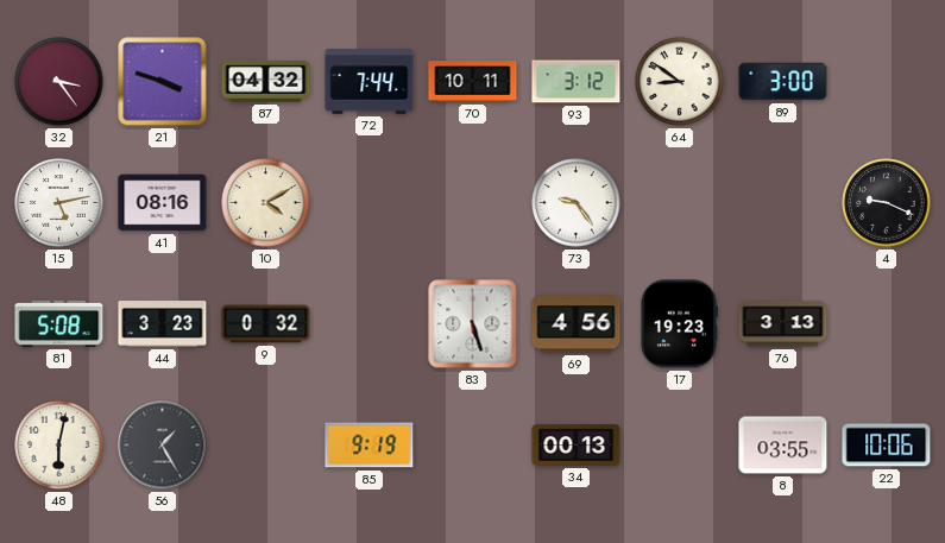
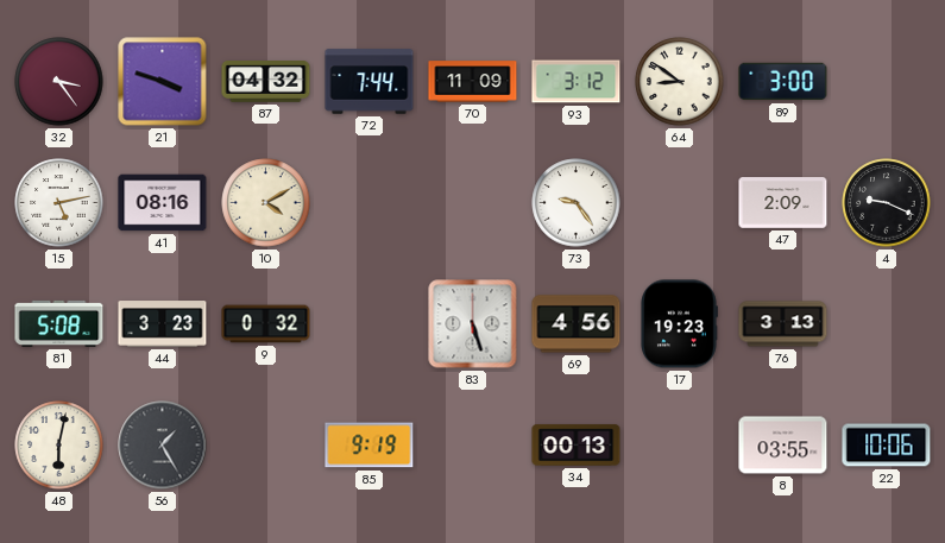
70: 10:11 -> 11:09 (473, 82)
47: none -> 2:09 (783, 203)
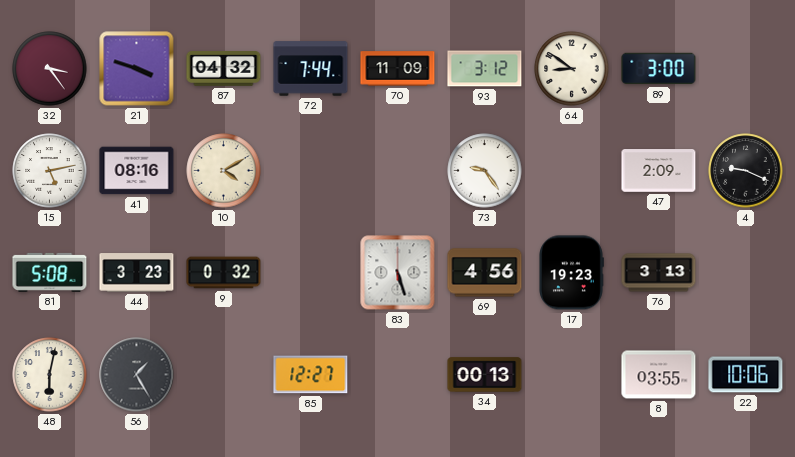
85: 9:19 -> 12:27 (311, 375)
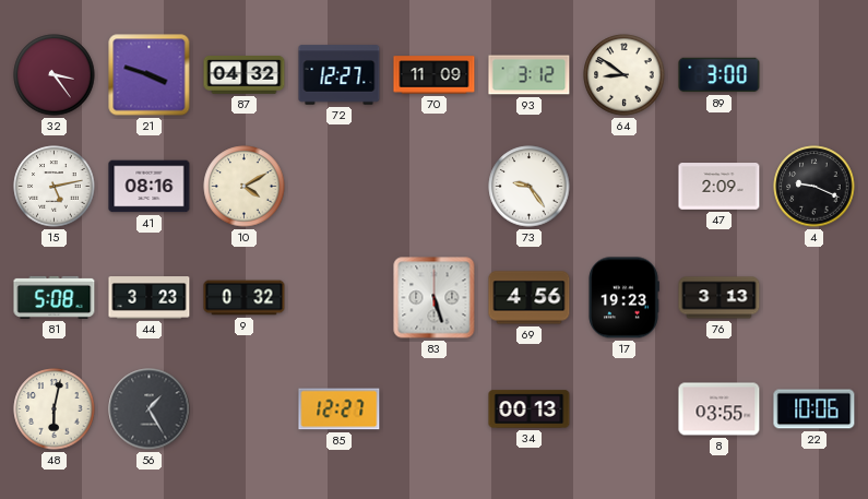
72: 7:44 -> 12:27 (340, 75)
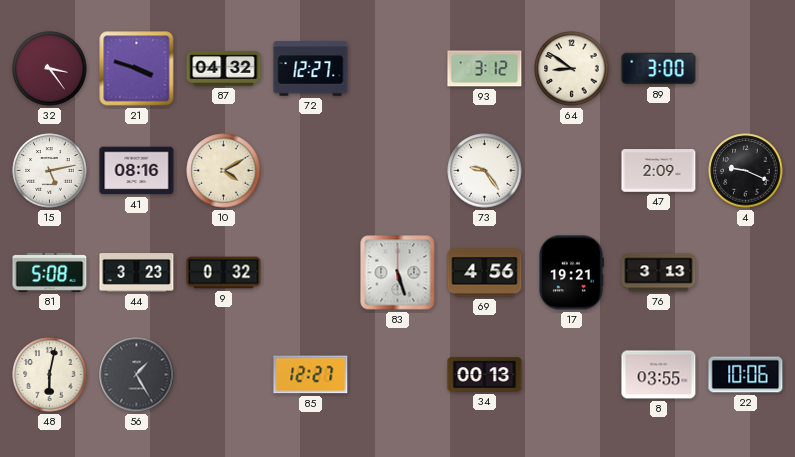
70: 11:09 -> none (435, 75)
17: 19:23 -> 19:21 (571, 273)
